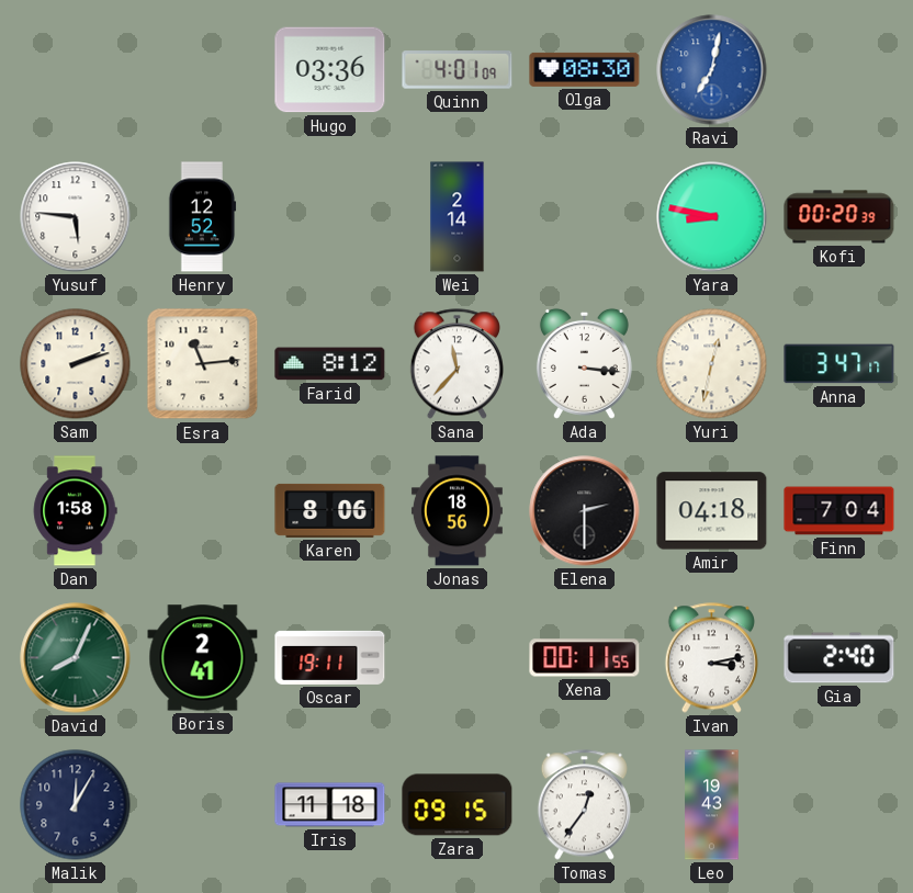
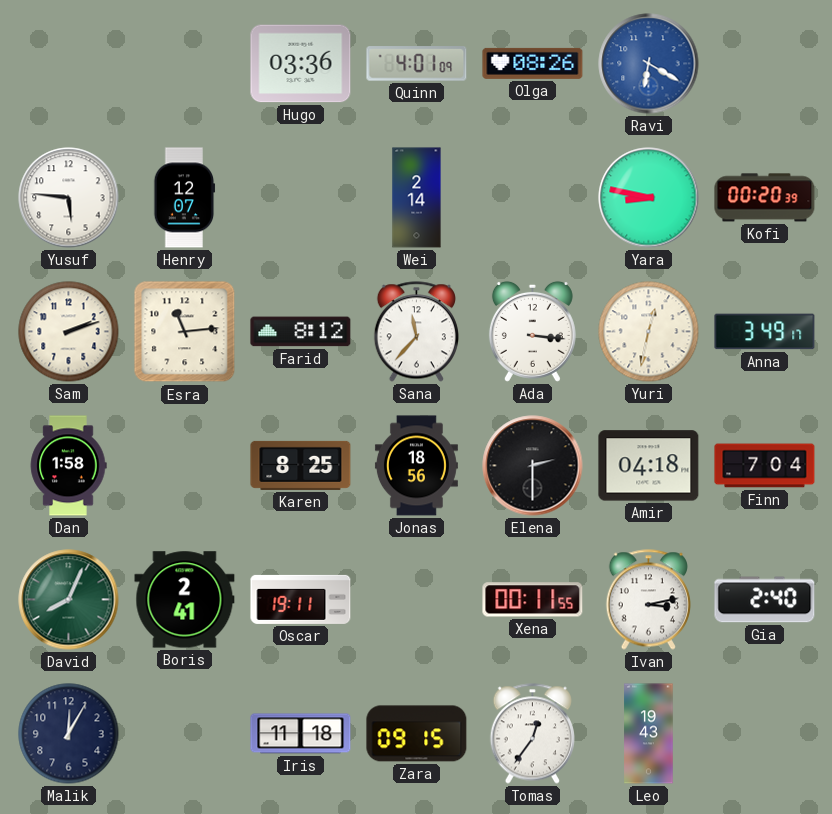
Olga: 08:30 -> 08:26 (533, 63)
Ravi: 7:02 -> 6:20 (649, 64)
Henry: 12:52 -> 12:07 (185, 198)
Anna: 3:47 -> 3:49 (765, 332)
Karen: 8:06 -> 8:25 (301, 465)
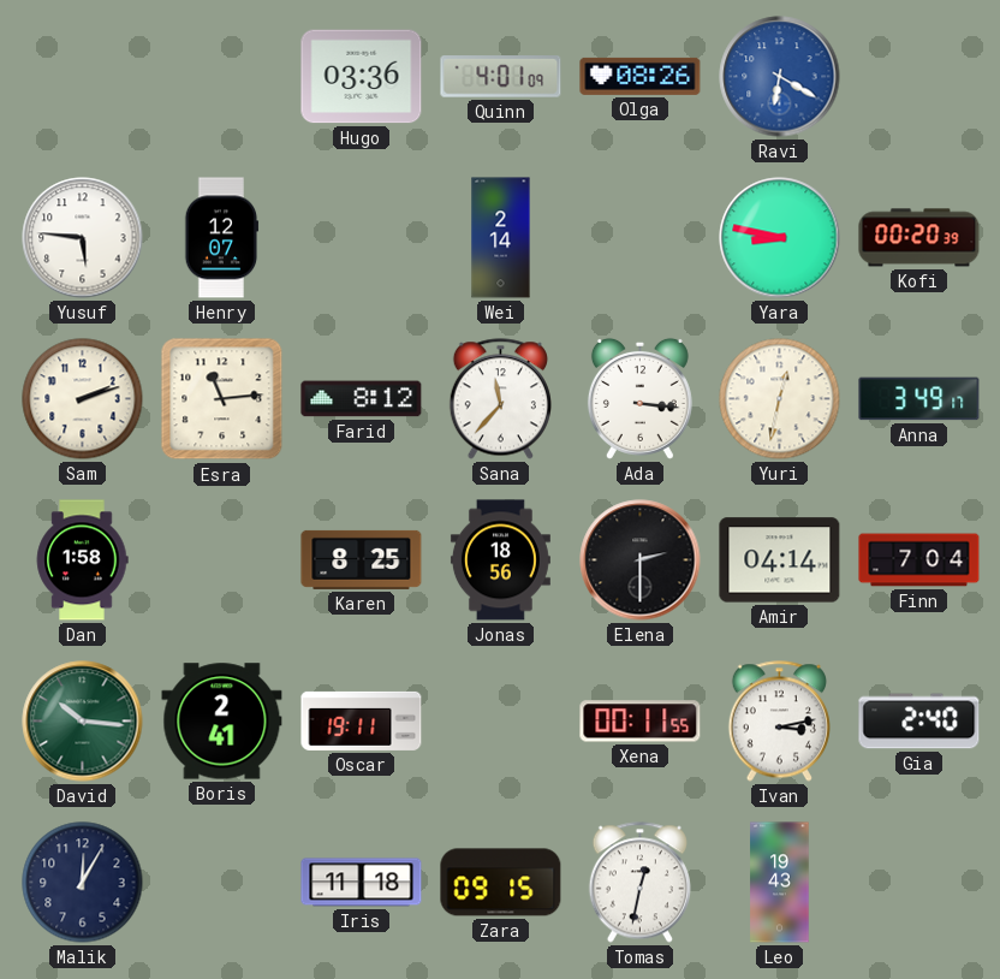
Amir: 04:18 -> 04:14 (780, 560)
David: 8:04 -> 10:16 (83, 722)
Tomas: 12:36 -> 12:32 (639, 883)
